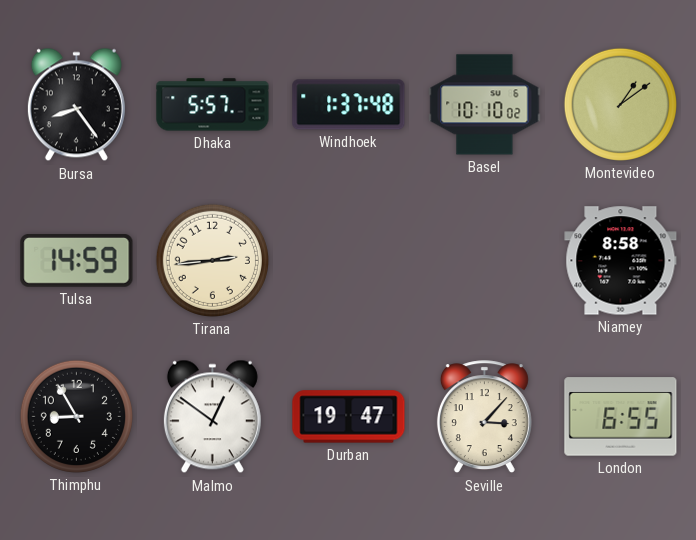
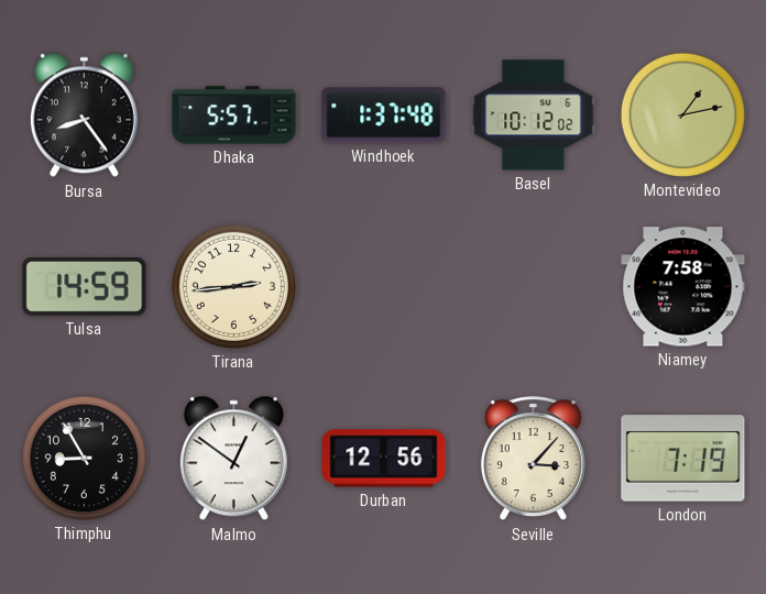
Basel: 10:10 -> 10:12 (534, 116)
Montevideo: 1:09 -> 1:13 (682, 114)
Niamey: 8:58 -> 7:58 (683, 287)
Durban: 19:47 -> 12:56 (384, 459)
London: 6:55 -> 7:19 (683, 459)
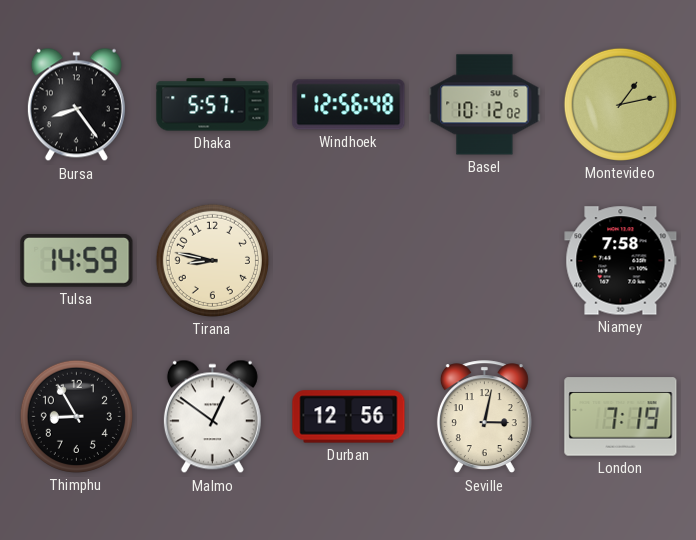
Windhoek: 1:37 -> 12:56 (349, 105)
Tirana: 2:44 -> 8:47 (212, 260)
Seville: 3:07 -> 3:02 (484, 417)
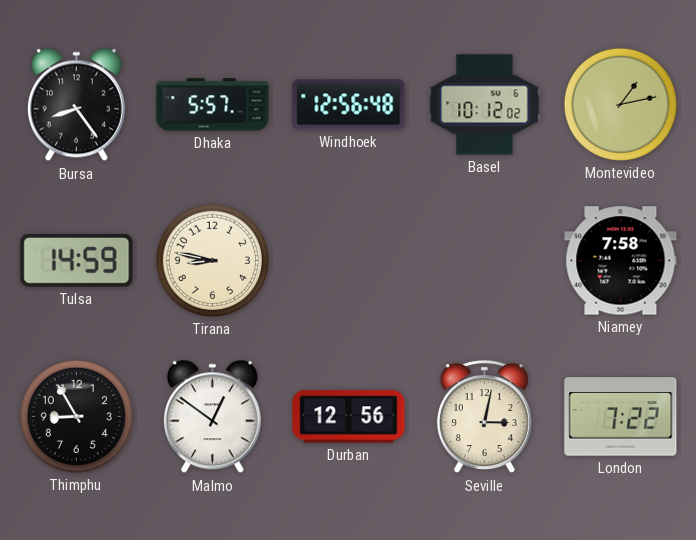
London: 7:19 -> 7:22 (621, 417)
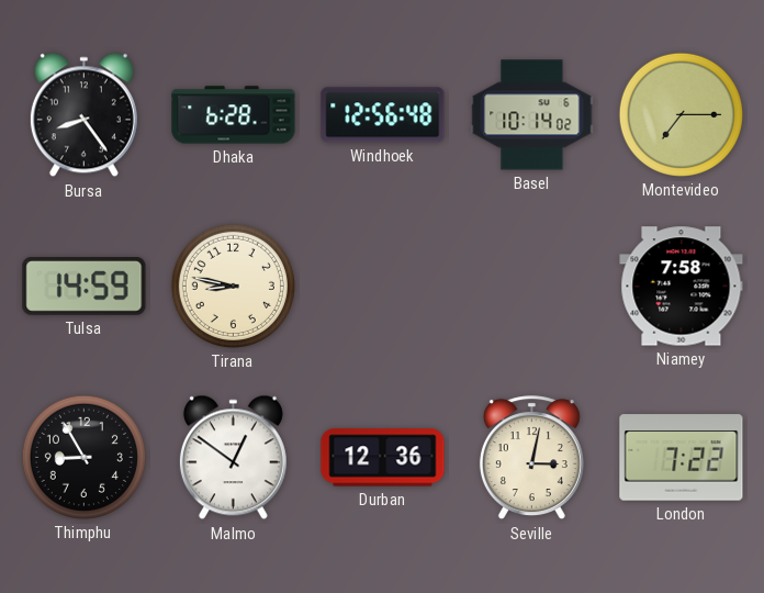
Dhaka: 5:57 -> 6:28 (234, 115)
Basel: 10:12 -> 10:14 (532, 115)
Montevideo: 1:13 -> 7:15 (681, 114)
Durban: 12:56 -> 12:36 (383, 458)
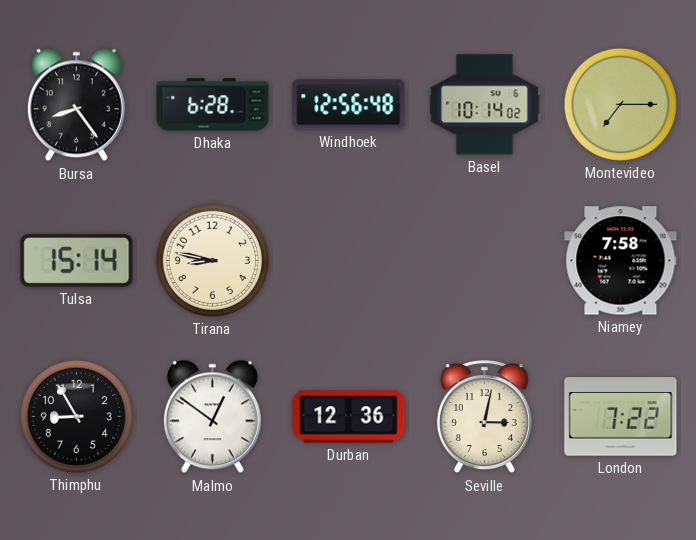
Tulsa: 14:59 -> 15:14 (77, 261)
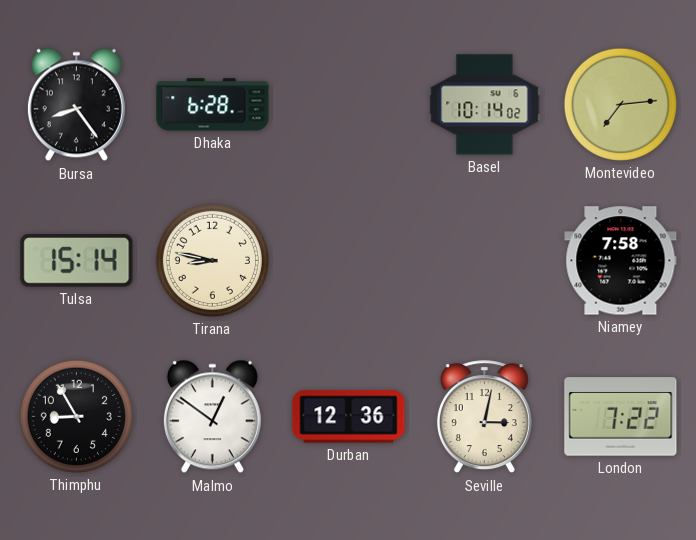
Windhoek: 12:56 -> none (349, 105)
Montevideo: 7:15 -> 7:14 (620, 104)
